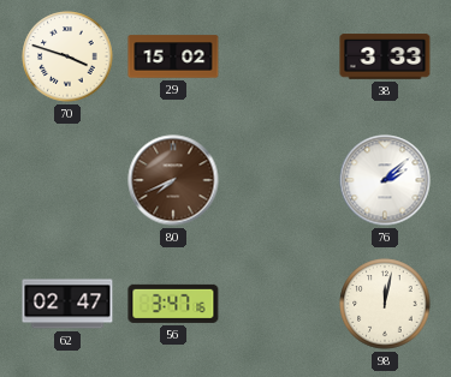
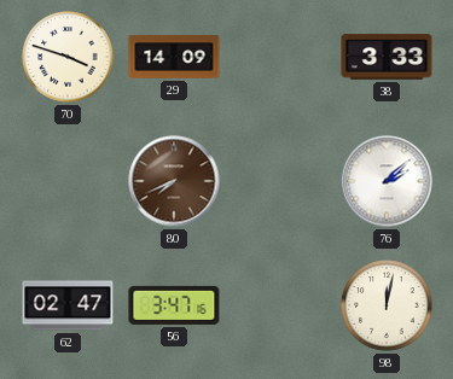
29: 15:02 -> 14:09 (174, 57)
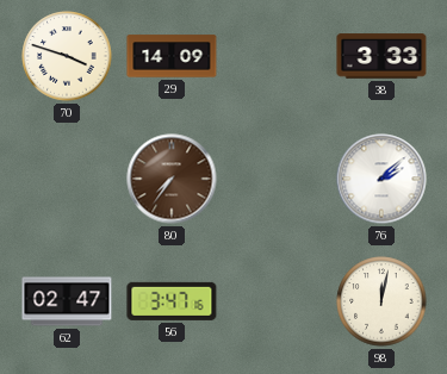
80: 7:41 -> 7:36 (172, 179)
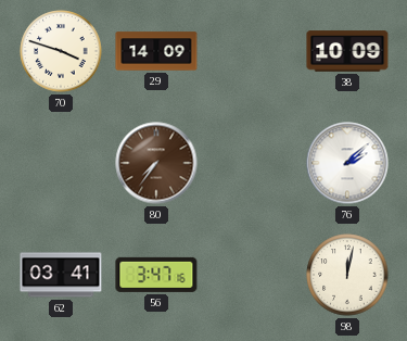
38: 3:33 -> 10:09 (347, 51)
62: 02:47 -> 03:41 (61, 275)
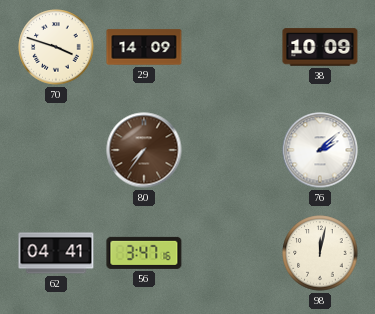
62: 03:41 -> 04:41 (56, 253)
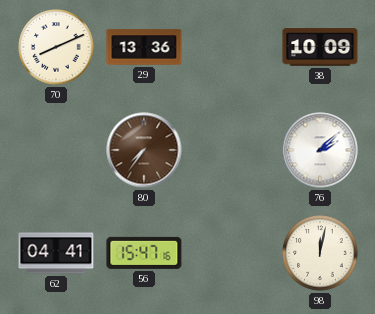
70: 3:48 -> 8:11 (56, 47)
29: 14:09 -> 13:36 (144, 47)
56: 3:47 -> 15:47 (144, 253)
